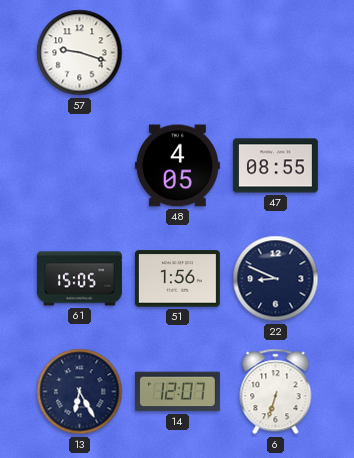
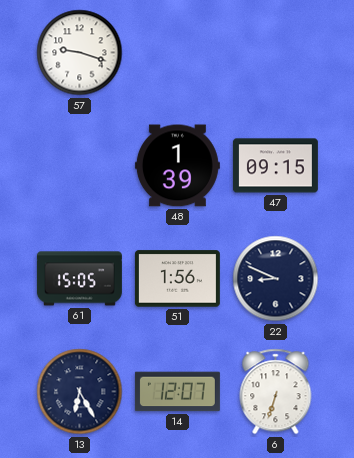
48: 4:05 -> 1:39 (177, 166)
47: 08:55 -> 09:15 (275, 166)
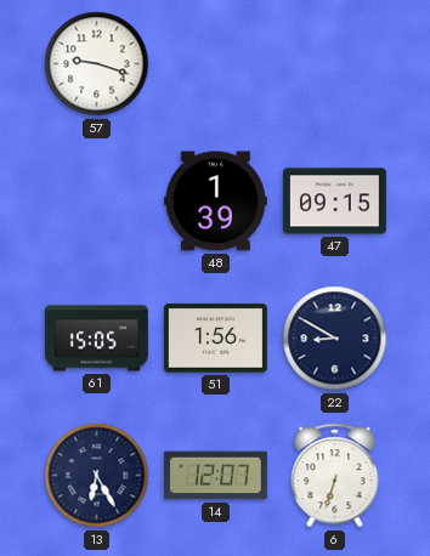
22: 8:49 -> 8:50 (335, 339)
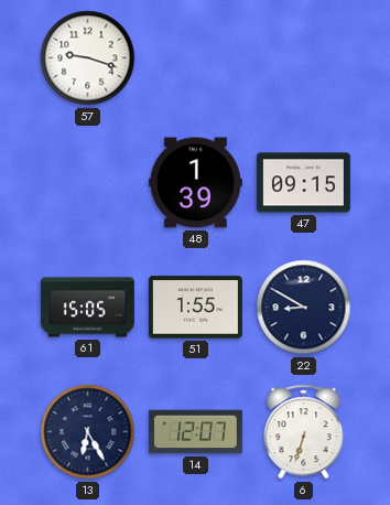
51: 1:56 -> 1:55 (195, 308)
